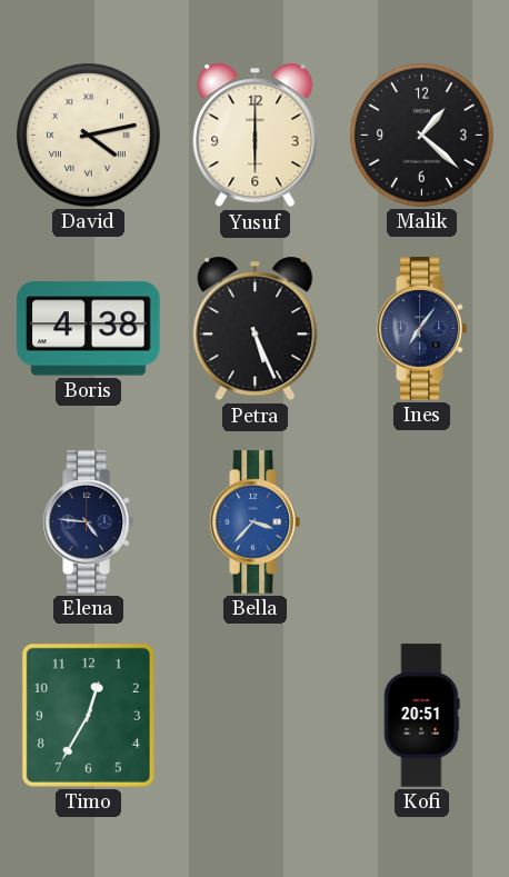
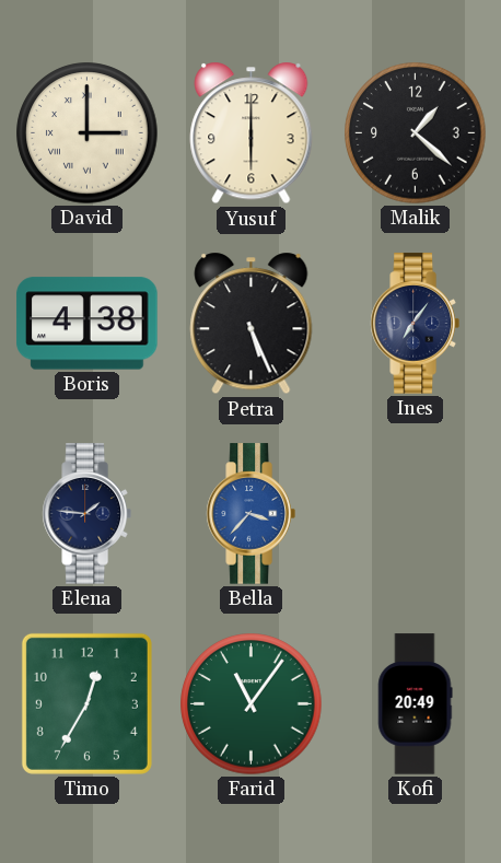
David: 4:13 -> 3:00 (88, 133)
Elena: 4:46 -> 1:46 (86, 514)
Farid: none -> 11:06 (252, 704)
Kofi: 20:51 -> 20:49 (416, 704)
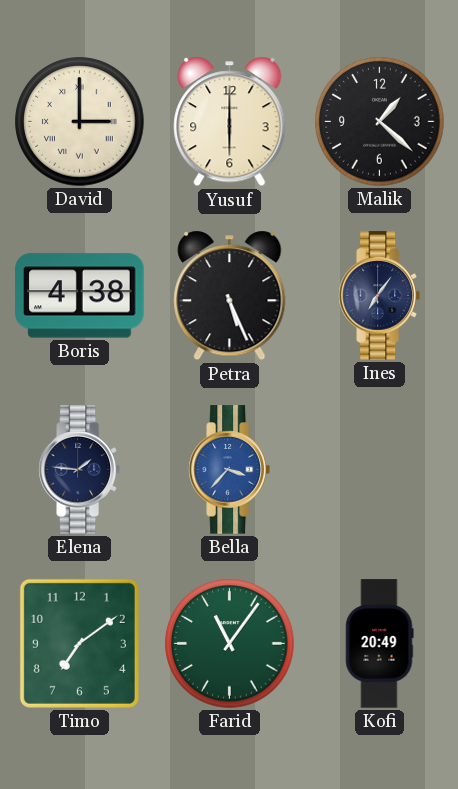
Timo: 12:35 -> 7:09 (79, 643)
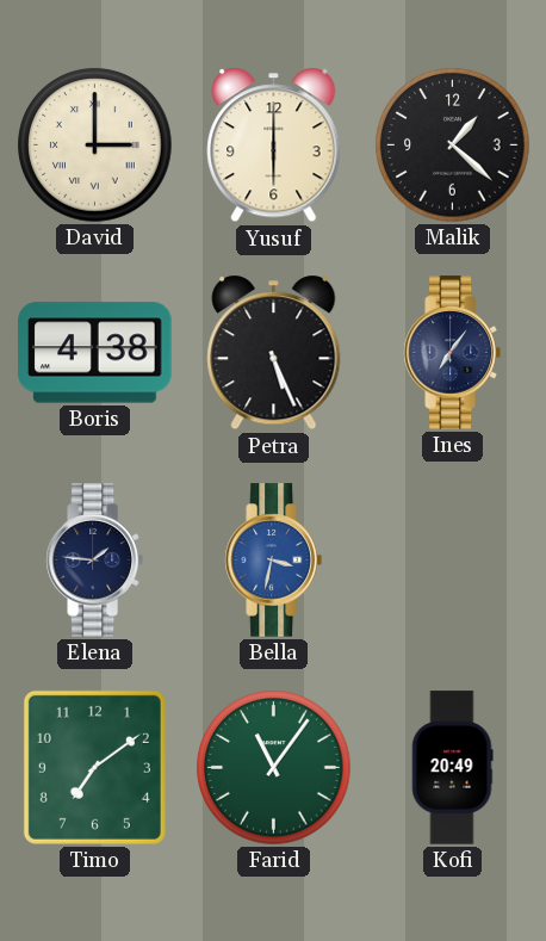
Bella: 3:37 -> 3:32 (273, 561)
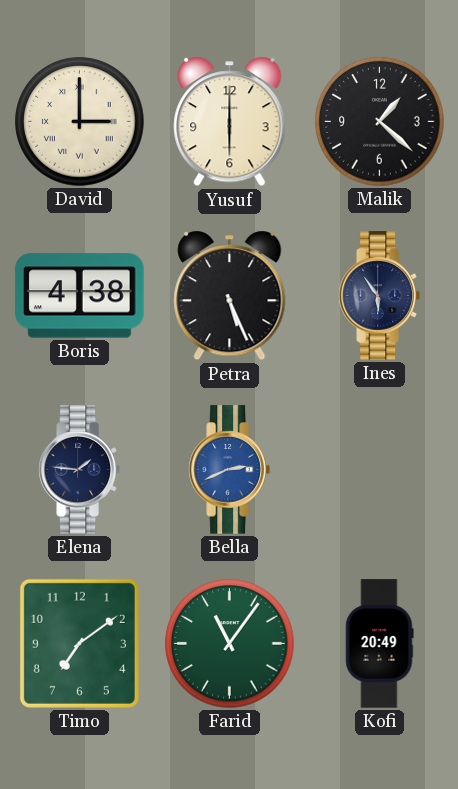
Ines: 7:06 -> 5:54 (379, 296)
Bella: 3:32 -> 2:41 (229, 470)
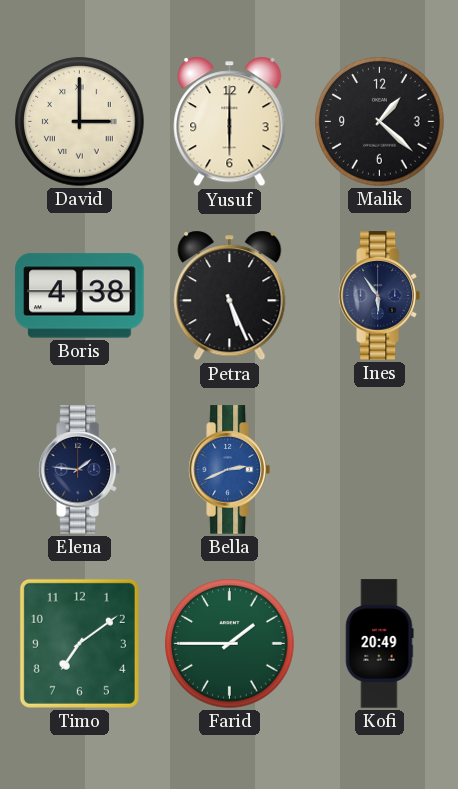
Farid: 11:06 -> 1:45 (230, 644)
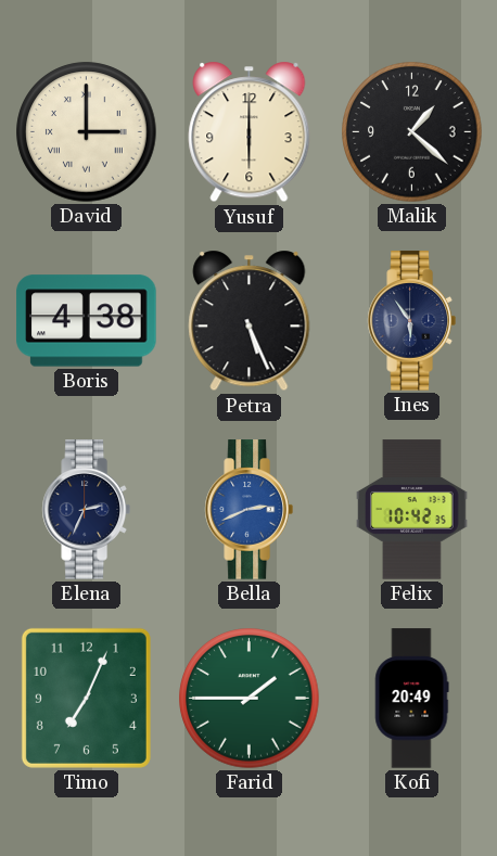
Elena: 1:46 -> 2:34 (86, 510)
Felix: none -> 10:42 (412, 510)
Timo: 7:09 -> 7:04 (86, 698)
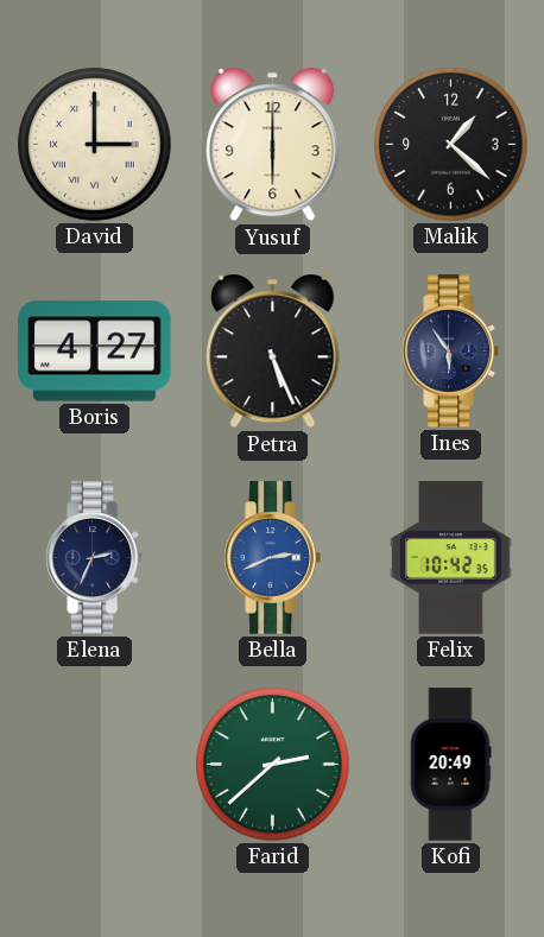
Boris: 4:38 -> 4:27 (95, 352)
Timo: 7:04 -> none (86, 698)
Farid: 1:45 -> 2:38 (273, 765)
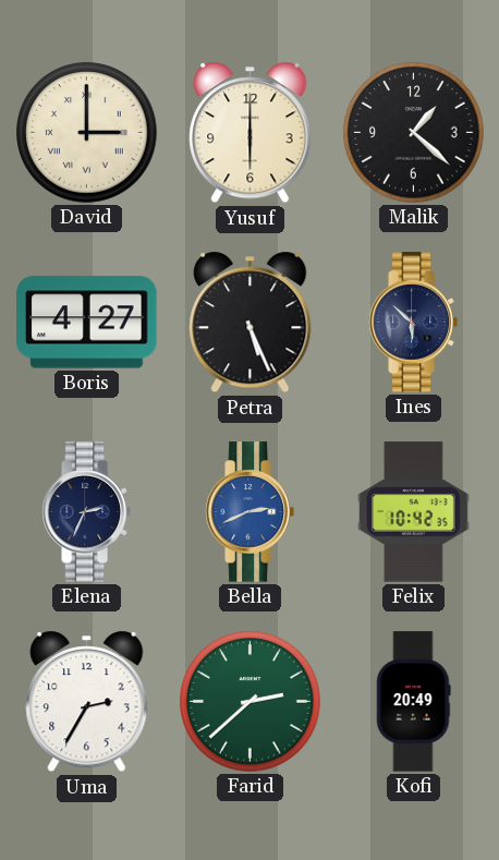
Ines: 5:54 -> 5:52 (413, 323)
Uma: none -> 2:35 (87, 702)
